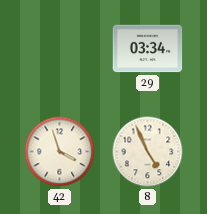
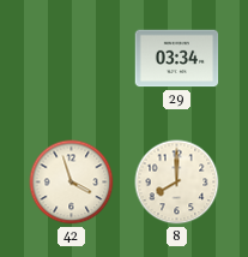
8: 4:56 -> 8:00 (177, 183)
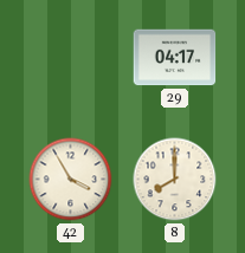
29: 03:34 -> 04:17 (175, 58)
42: 3:57 -> 3:55 (71, 180)
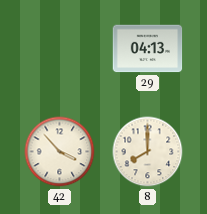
29: 04:17 -> 04:13 (148, 49)
42: 3:55 -> 3:53 (60, 152)
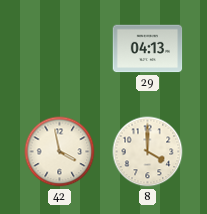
42: 3:53 -> 3:58 (60, 152)
8: 8:00 -> 4:00 (148, 152)
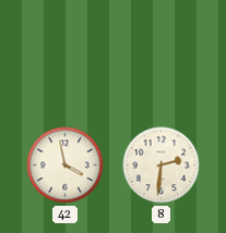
29: 04:13 -> none (148, 49)
8: 4:00 -> 2:31 (162, 165)
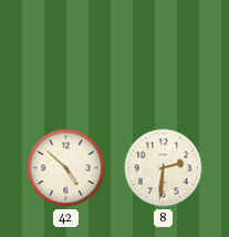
42: 3:58 -> 4:52 (66, 168)
